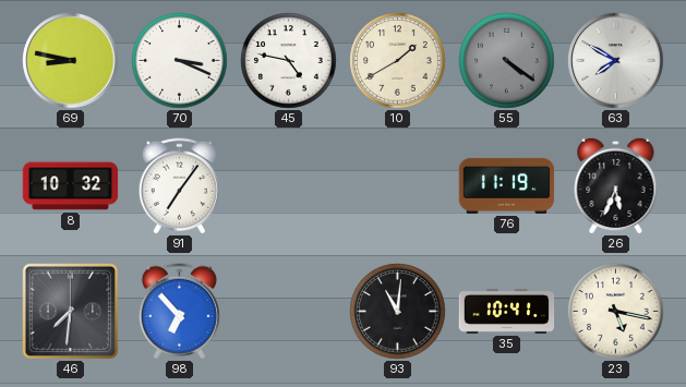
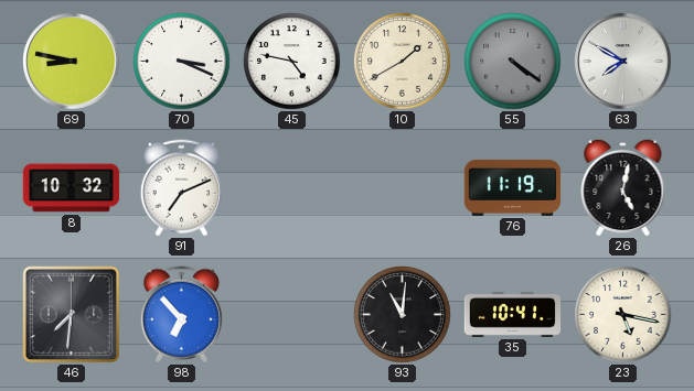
91: 7:06 -> 7:11 (181, 188)
26: 5:34 -> 5:02 (623, 187)
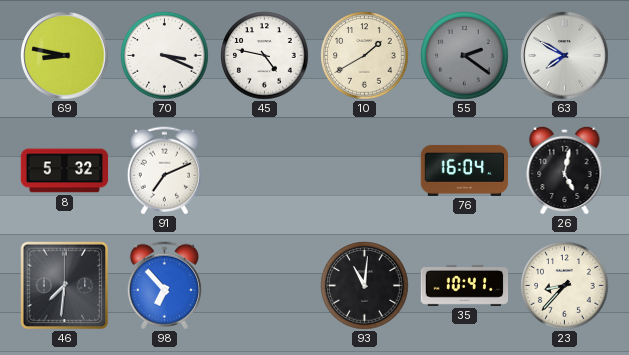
55: 4:21 -> 2:21 (465, 56)
8: 10:32 -> 5:32 (65, 171)
76: 11:19 -> 16:04 (465, 170)
23: 5:17 -> 8:37 (565, 286)
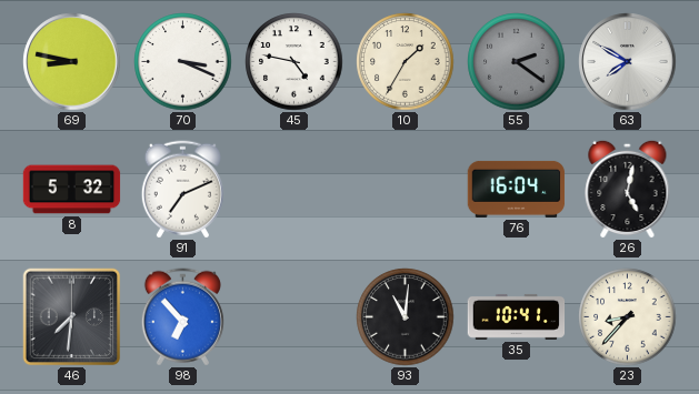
10: 1:40 -> 1:35 (406, 62)
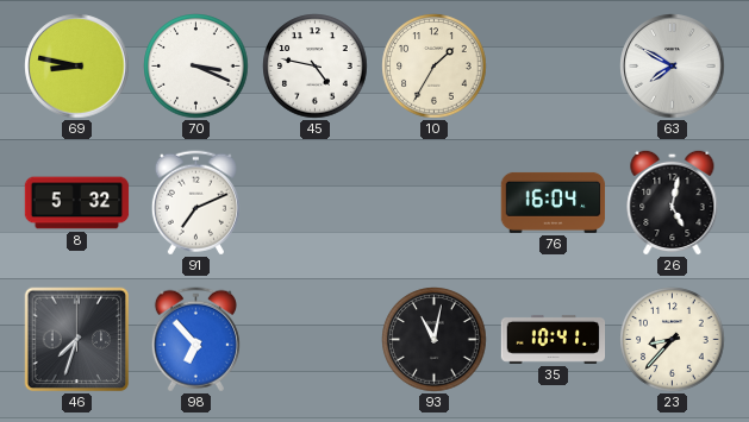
55: 2:21 -> none (517, 62)
46: 7:31 -> 7:33 (77, 340)
93: 11:01 -> 11:02 (435, 340)
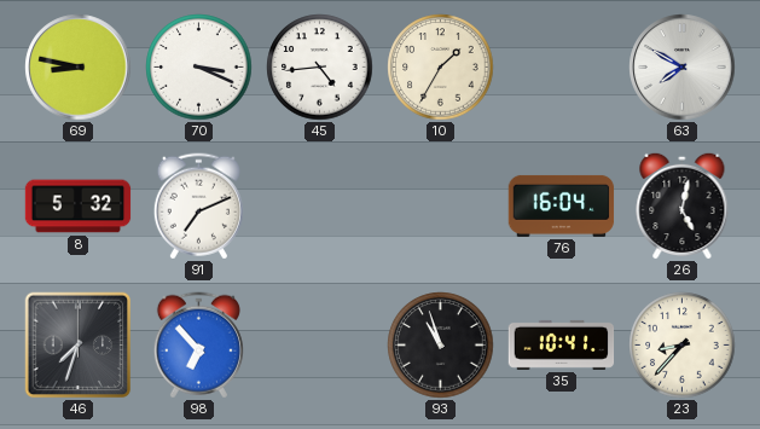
45: 4:47 -> 4:44 (320, 68)
93: 11:02 -> 10:57 (441, 346)
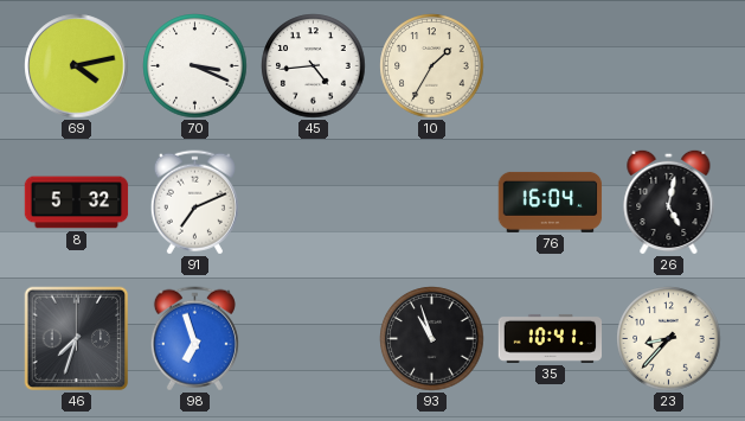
69: 8:47 -> 4:13 (77, 66)
63: 7:50 -> none (683, 68)
98: 6:53 -> 6:57 (194, 339)
